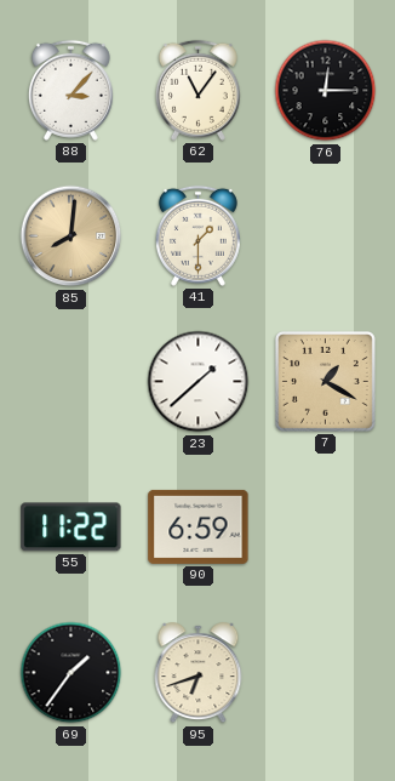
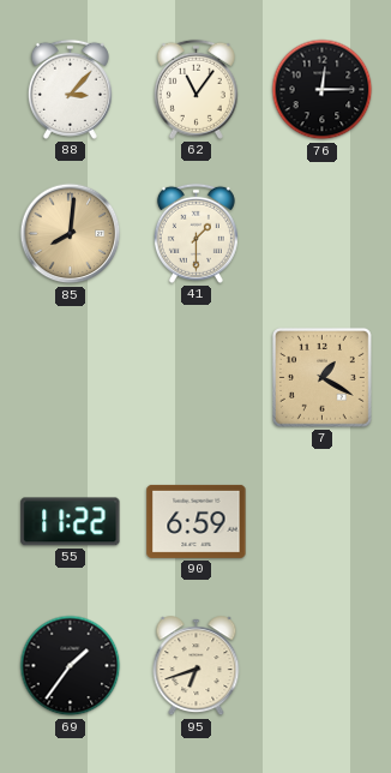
23: 1:38 -> none (199, 382)
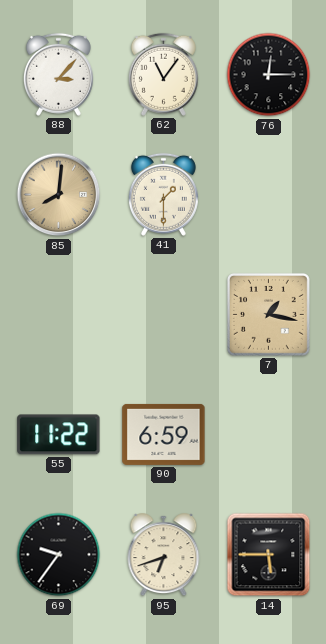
7: 1:20 -> 1:17 (268, 314)
69: 1:36 -> 9:36 (59, 555)
14: none -> 5:45 (269, 555)
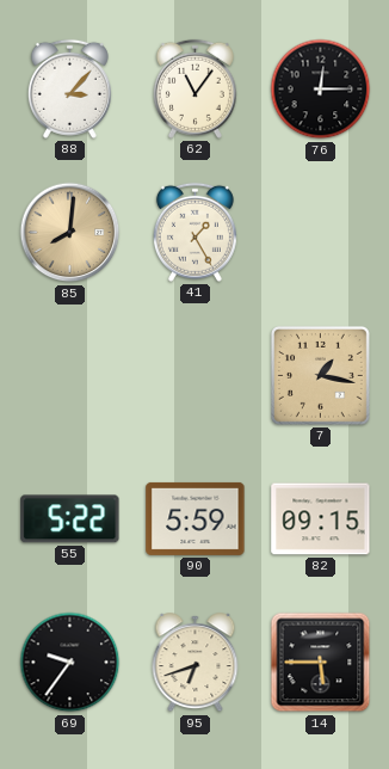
41: 1:30 -> 1:25 (194, 232)
55: 11:22 -> 5:22 (70, 519)
90: 6:59 -> 5:59 (196, 518)
82: none -> 09:15 (321, 519)
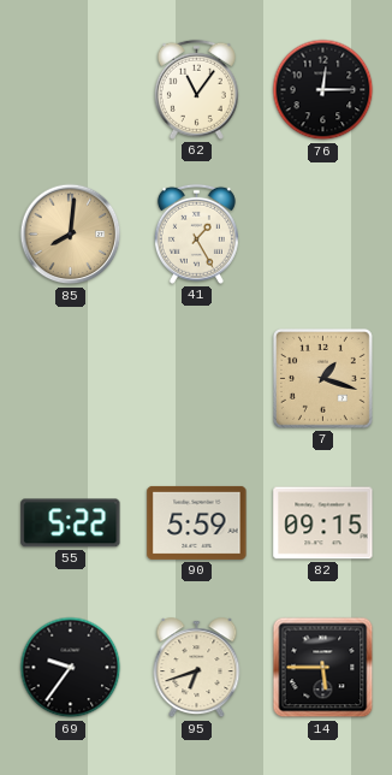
88: 3:07 -> none (69, 88)
7: 1:17 -> 1:18 (322, 378)
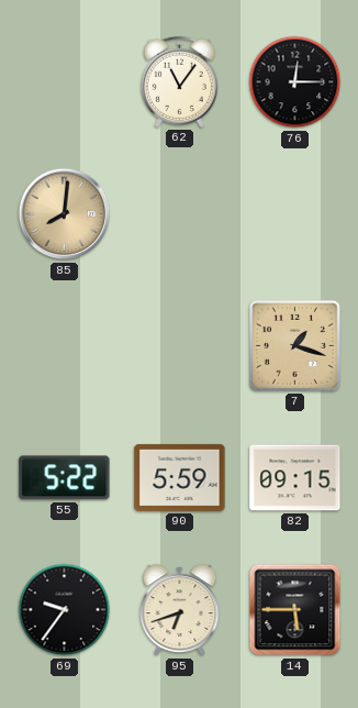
41: 1:25 -> none (196, 233)
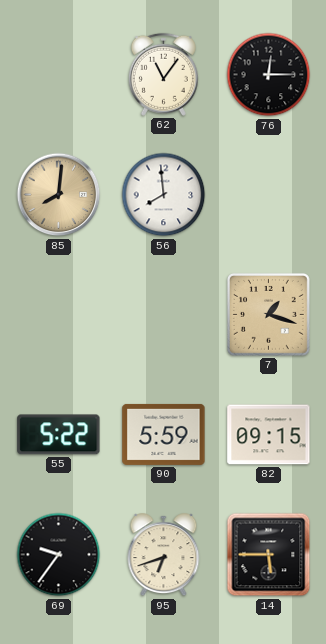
56: none -> 7:59 (164, 195)
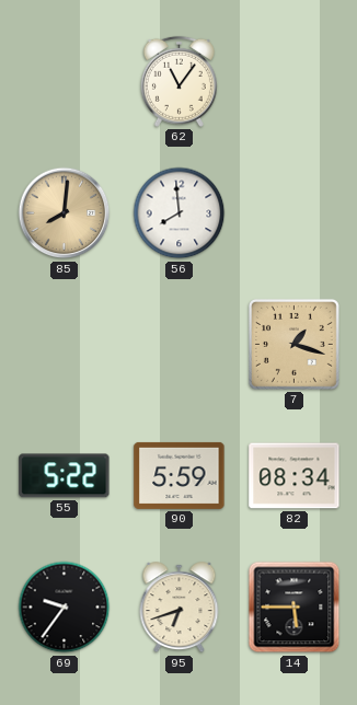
76: 12:15 -> none (269, 75)
82: 09:15 -> 08:34 (295, 476)
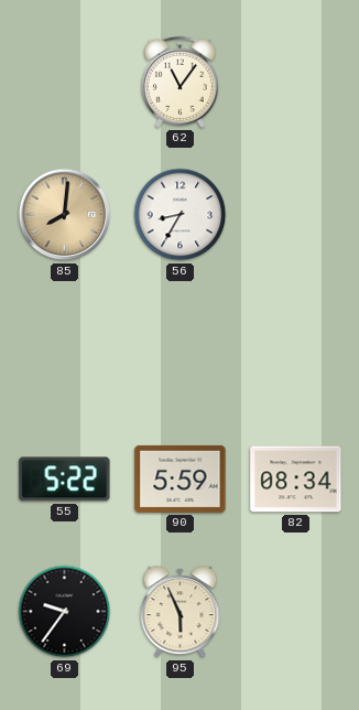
56: 7:59 -> 8:35 (181, 215)
7: 1:18 -> none (293, 344)
95: 6:42 -> 5:56 (181, 612)
14: 5:45 -> none (295, 608)
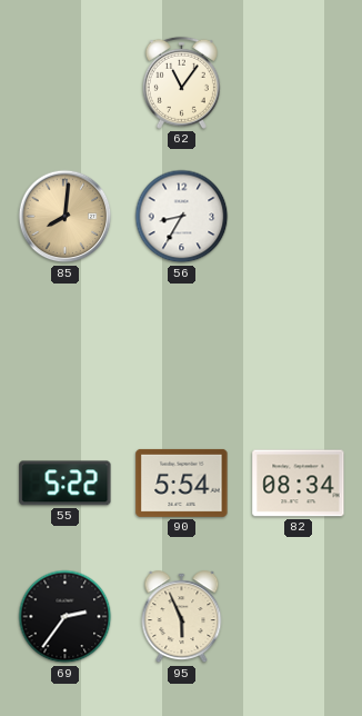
90: 5:59 -> 5:54 (182, 483)
69: 9:36 -> 2:36 (66, 617)
